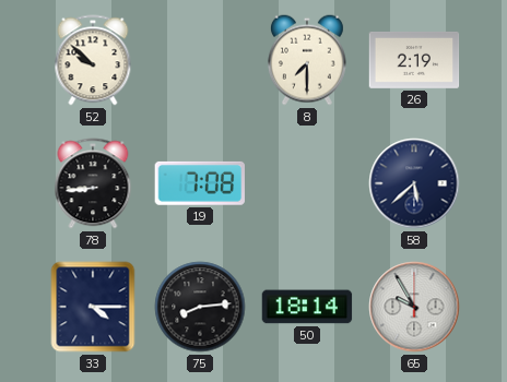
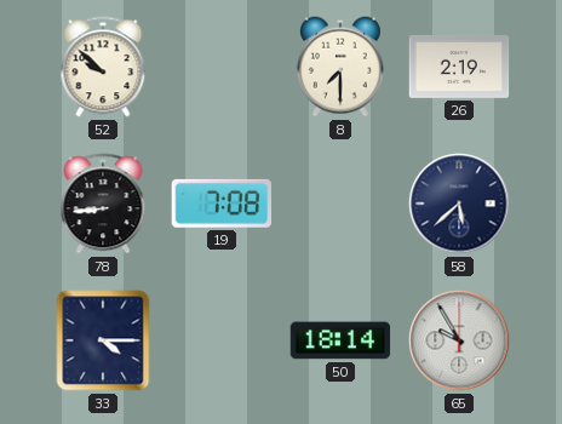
75: 8:14 -> none (200, 307)
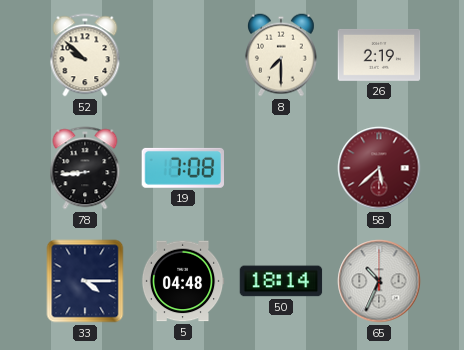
58 dial: navy -> burgundy (379, 168)
5: none -> 04:48 (183, 281)
65: 9:55 -> 10:34 (379, 281)
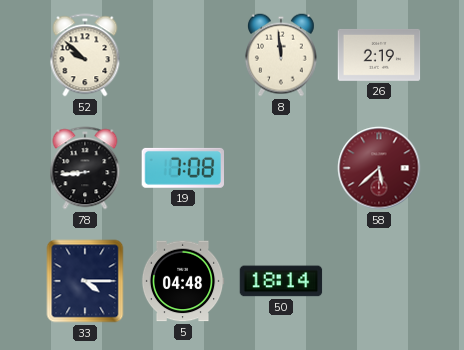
8: 7:30 -> 11:59 (281, 55)
65: 10:34 -> none (379, 281)
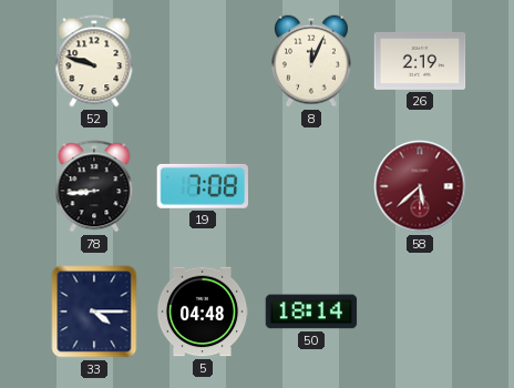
52: 9:52 -> 9:48 (94, 61)
8: 11:59 -> 12:04 (311, 61)
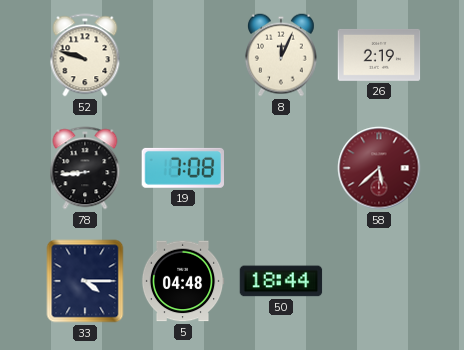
50: 18:14 -> 18:44 (281, 281)
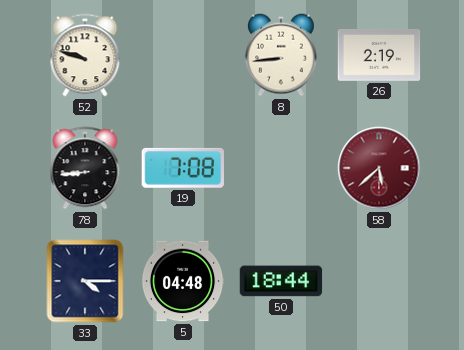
8: 12:04 -> 8:44 (281, 55)
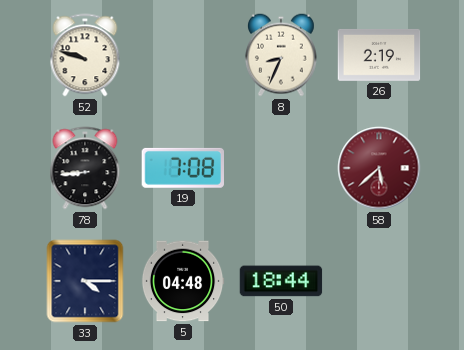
8: 8:44 -> 8:34 (281, 55)
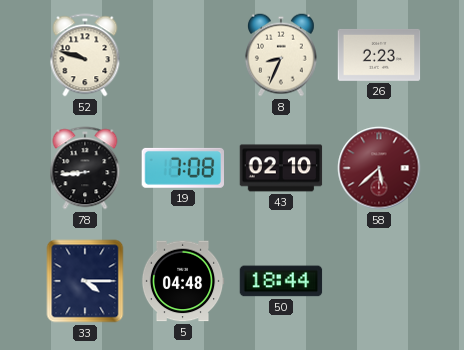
26: 2:19 -> 2:23 (379, 55)
43: none -> 02:10 (281, 168)
